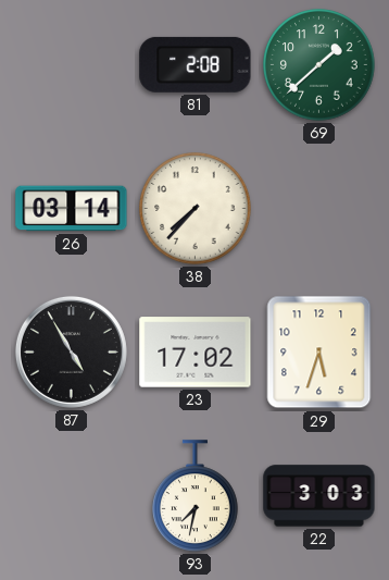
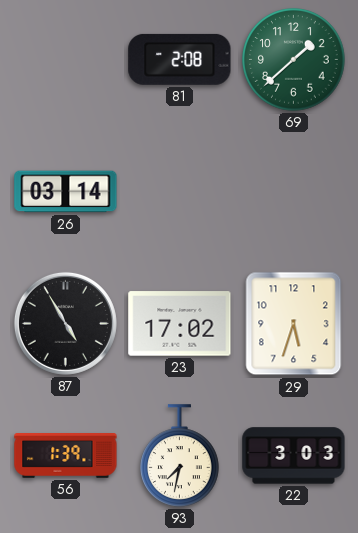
38: 7:37 -> none (196, 209)
56: none -> 1:39 (66, 456)
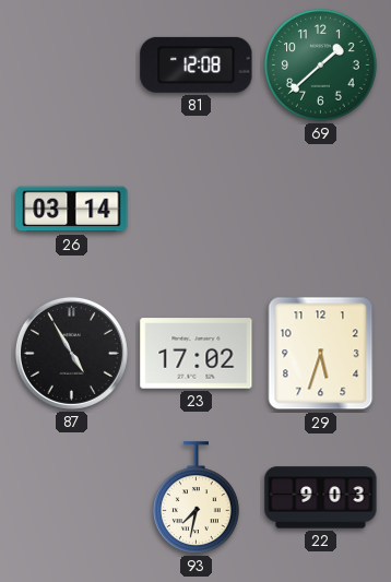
81: 2:08 -> 12:08 (197, 64)
56: 1:39 -> none (66, 456)
22: 3:03 -> 9:03 (321, 498)
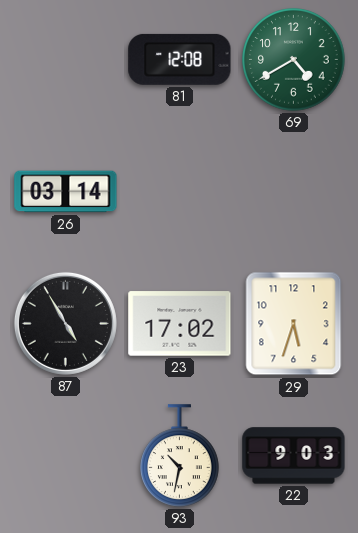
69: 1:38 -> 4:40 (294, 60)
93: 7:32 -> 10:32 (180, 456)
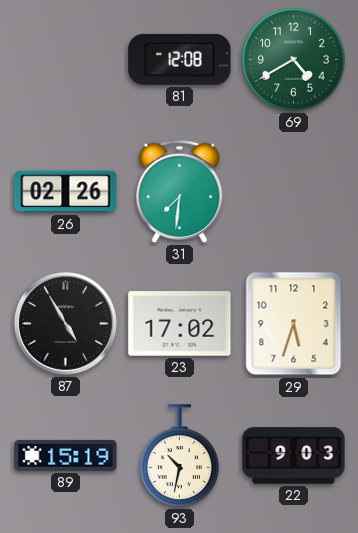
26: 03:14 -> 02:26 (66, 192)
31: none -> 7:31 (180, 191)
89: none -> 15:19 (66, 455)
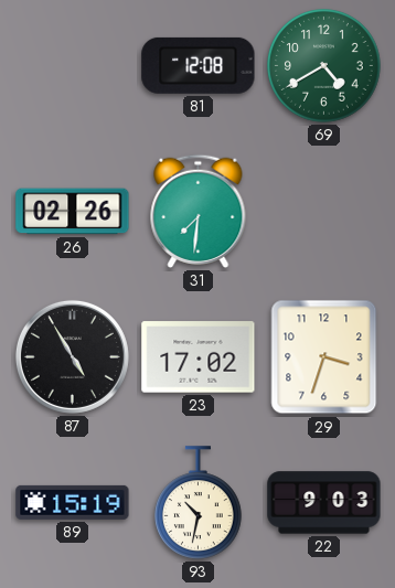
29: 5:33 -> 3:33 (324, 357)
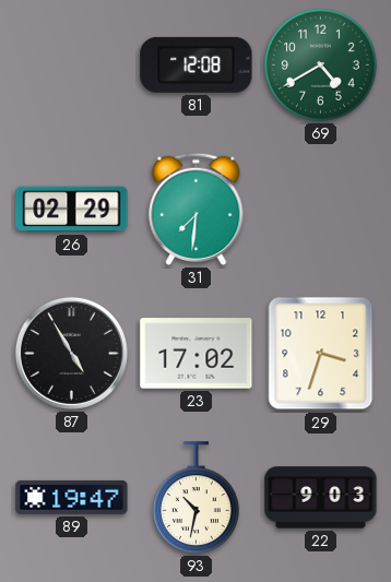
26: 02:26 -> 02:29 (72, 210)
89: 15:19 -> 19:47 (72, 497)
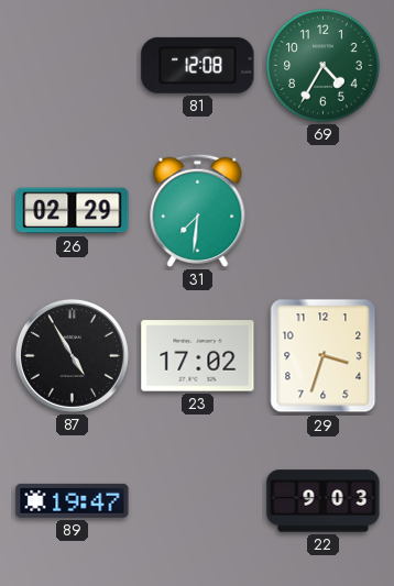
69: 4:40 -> 4:35 (324, 66)
93: 10:32 -> none (197, 498)
